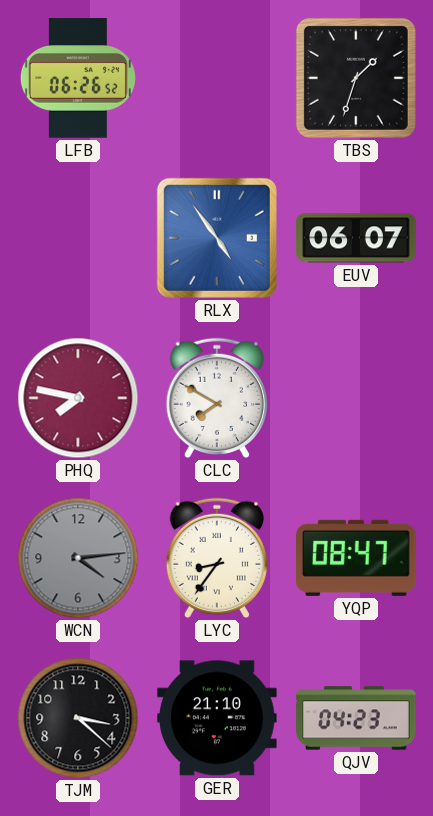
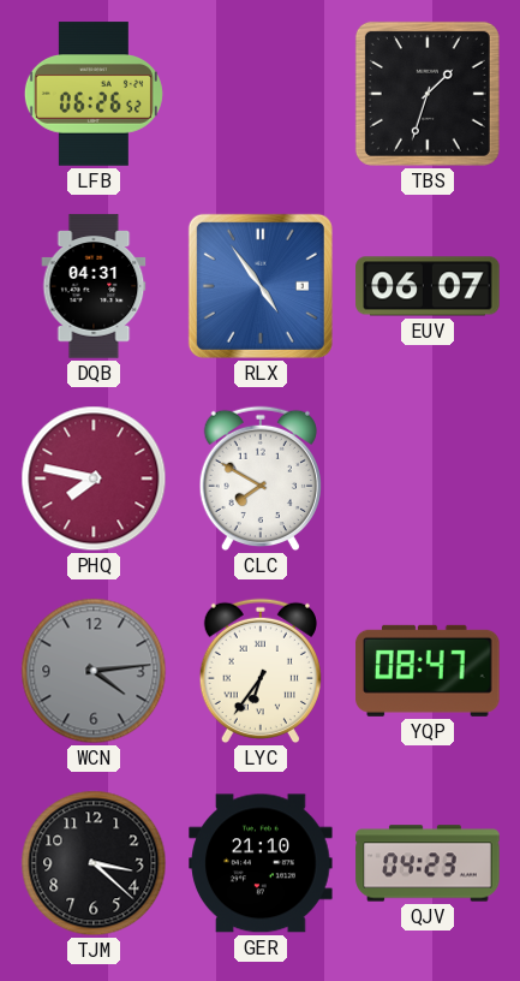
DQB: none -> 04:31 (94, 286)
LYC: 8:36 -> 6:36 (261, 671)
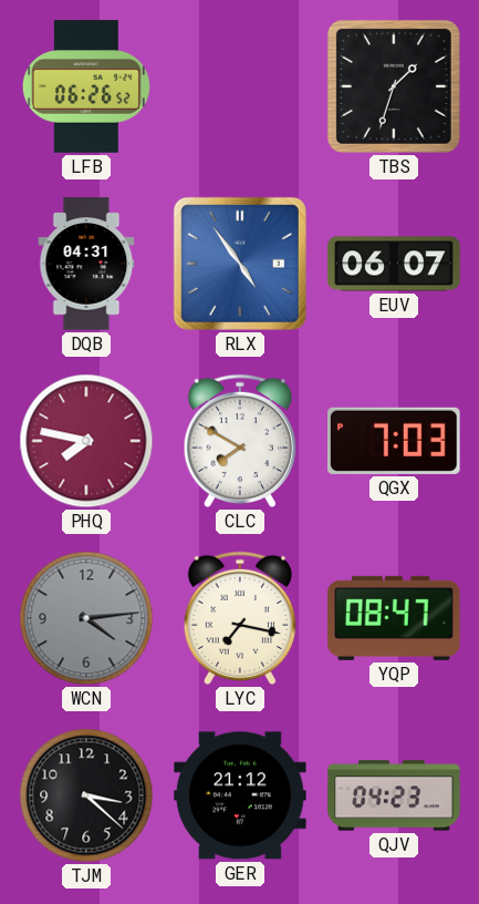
QGX: none -> 7:03 (395, 441)
LYC: 6:36 -> 7:17 (240, 618)
GER: 21:10 -> 21:12 (240, 795)
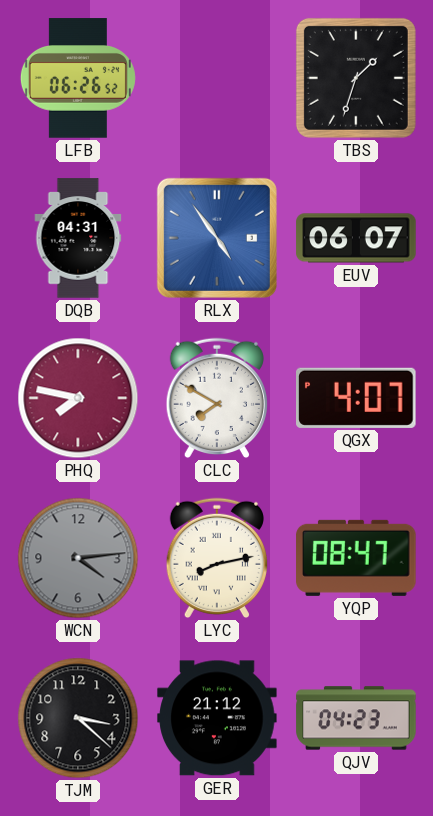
QGX: 7:03 -> 4:07 (357, 398)
LYC: 7:17 -> 8:13 (217, 558)
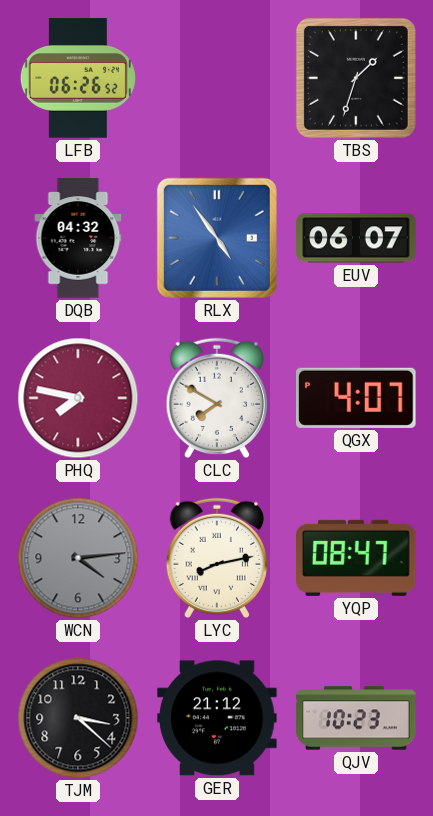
DQB: 04:31 -> 04:32 (78, 238)
QJV: 04:23 -> 10:23 (356, 718)
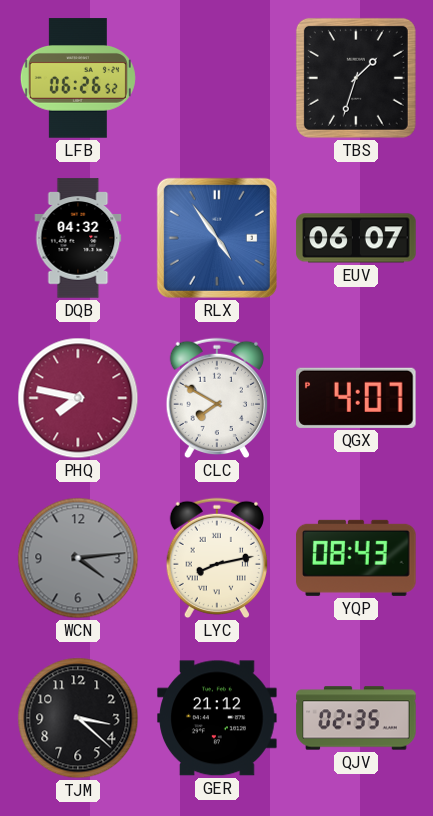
YQP: 08:47 -> 08:43 (356, 558)
QJV: 10:23 -> 02:35 (356, 718)
